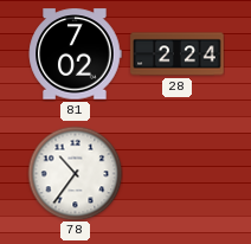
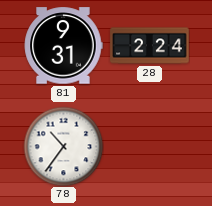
81: 7:02 -> 9:31 (63, 46)
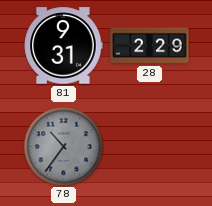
28: 2:24 -> 2:29 (150, 46)
78 dial: white -> grey (63, 146)
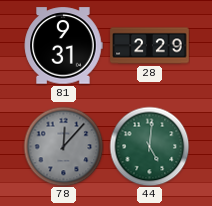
78: 10:36 -> 12:07 (63, 146)
44: none -> 5:01 (149, 146)
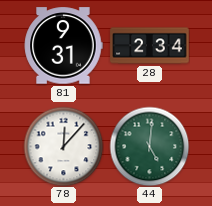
28: 2:29 -> 2:34 (150, 46)
78 dial: grey -> white (63, 146)
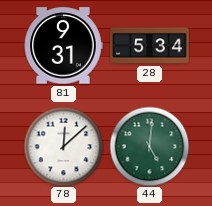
28: 2:34 -> 5:34 (150, 46)
78: 12:07 -> 12:08 (63, 146)
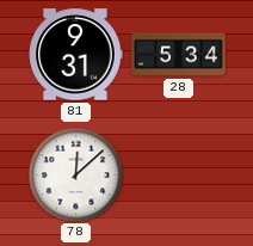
44: 5:01 -> none (149, 146)
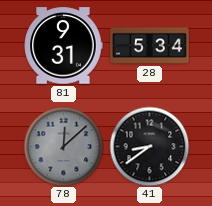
78 dial: white -> grey (63, 146)
41: none -> 8:39 (149, 146)
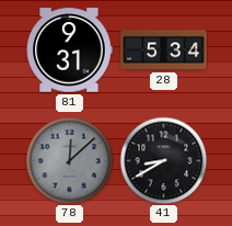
41: 8:39 -> 8:40 (163, 160)
